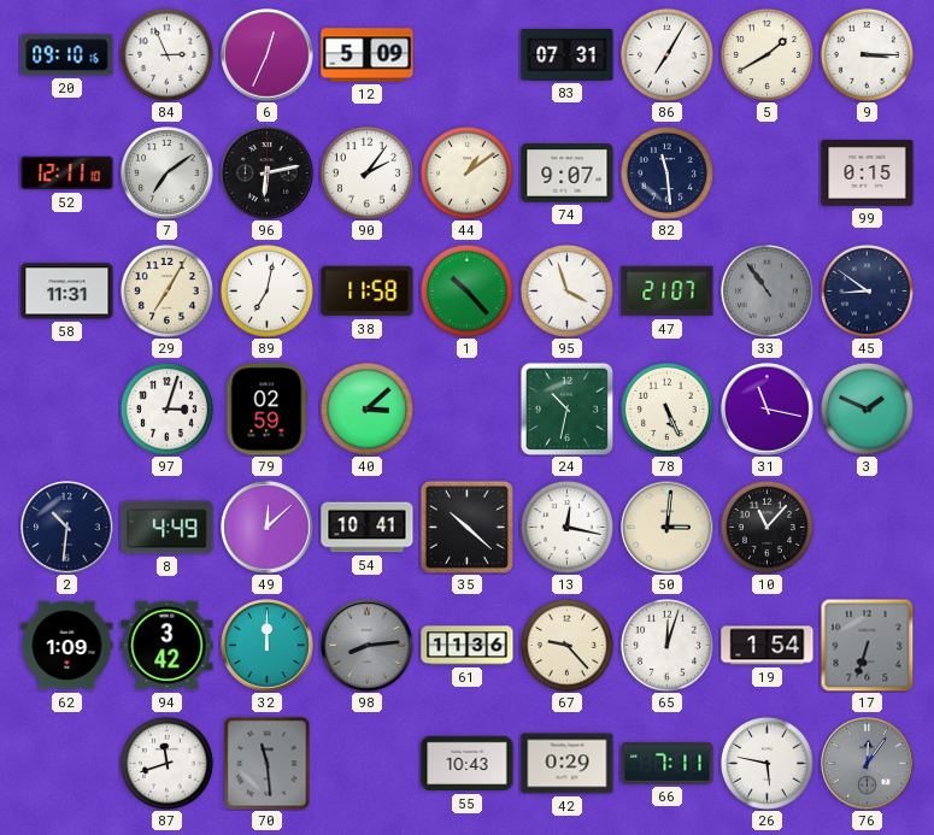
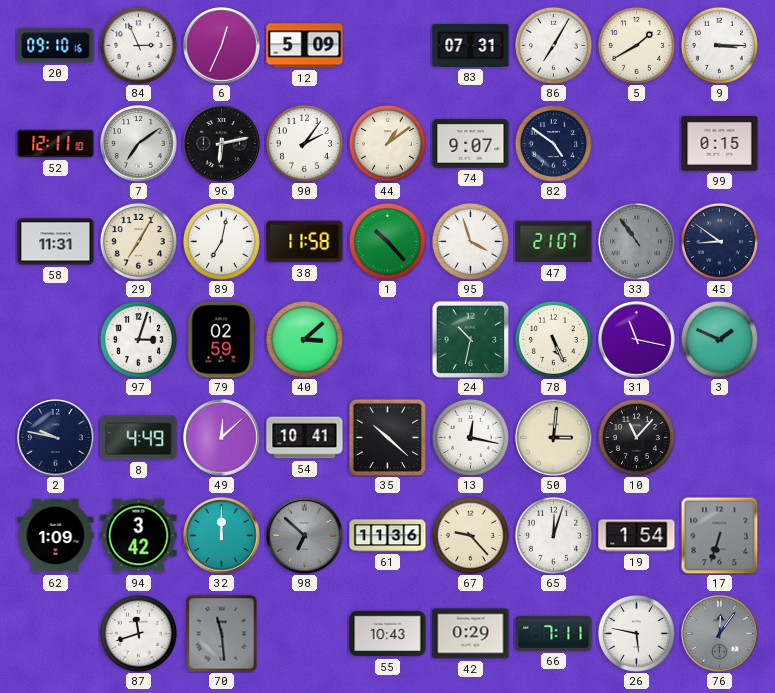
82: 11:29 -> 4:51 (553, 143)
2: 10:31 -> 9:47 (56, 438)
98: 8:14 -> 6:52 (305, 536)
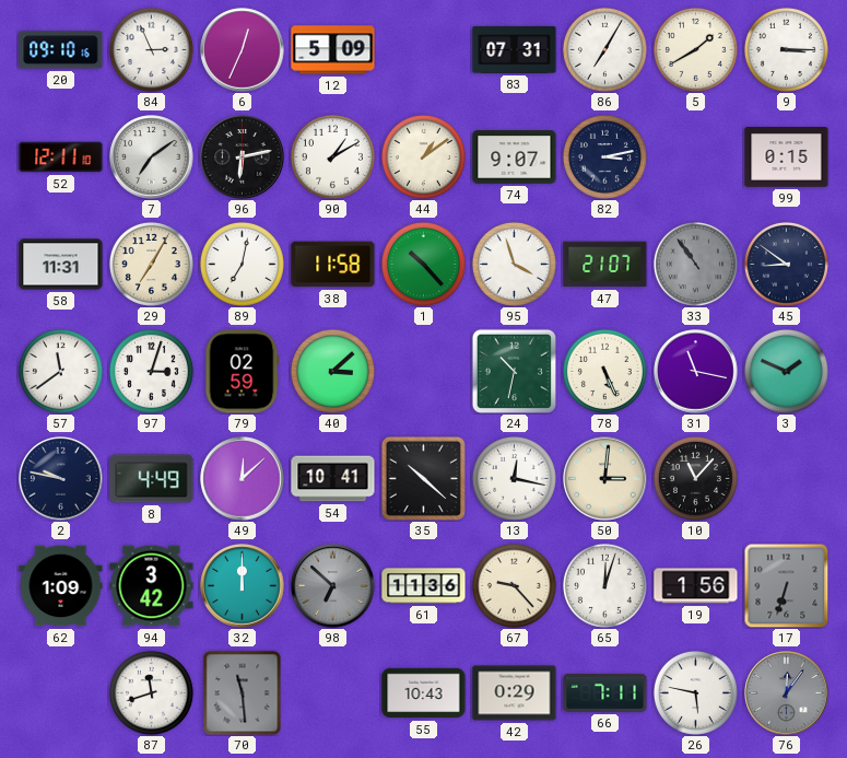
90: 2:06 -> 1:10 (332, 156)
82: 4:51 -> 3:13 (604, 156)
57: none -> 11:39 (60, 371)
19: 1:54 -> 1:56 (696, 586)
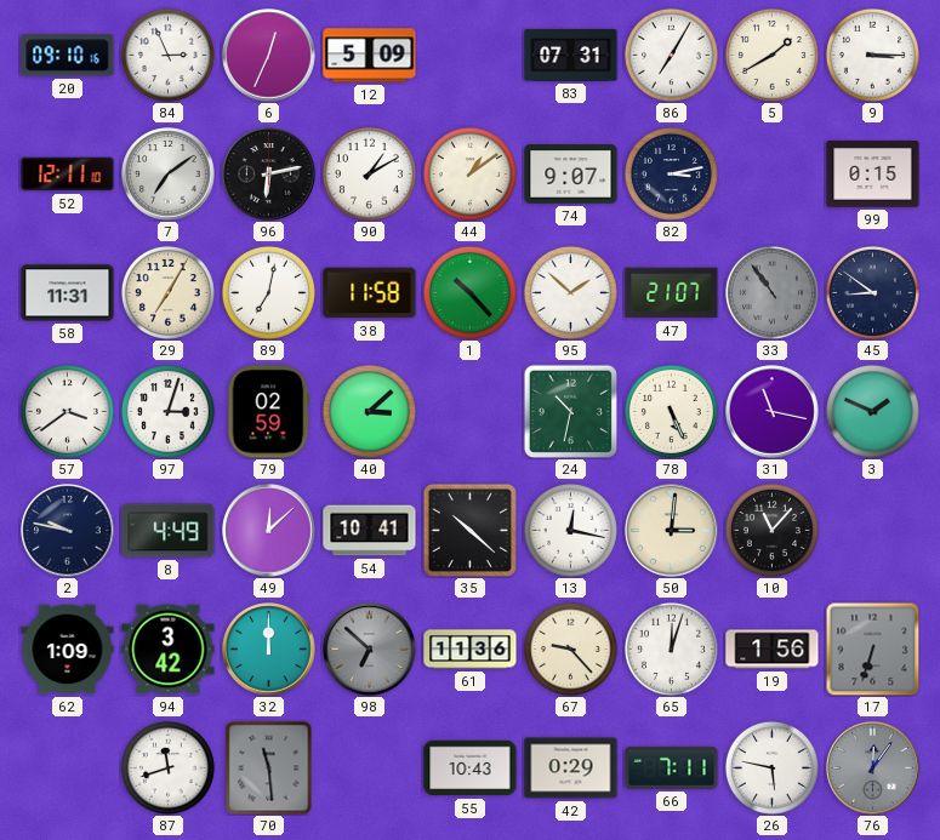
95: 3:57 -> 1:52 (570, 292)
57: 11:39 -> 3:39 (67, 411)
